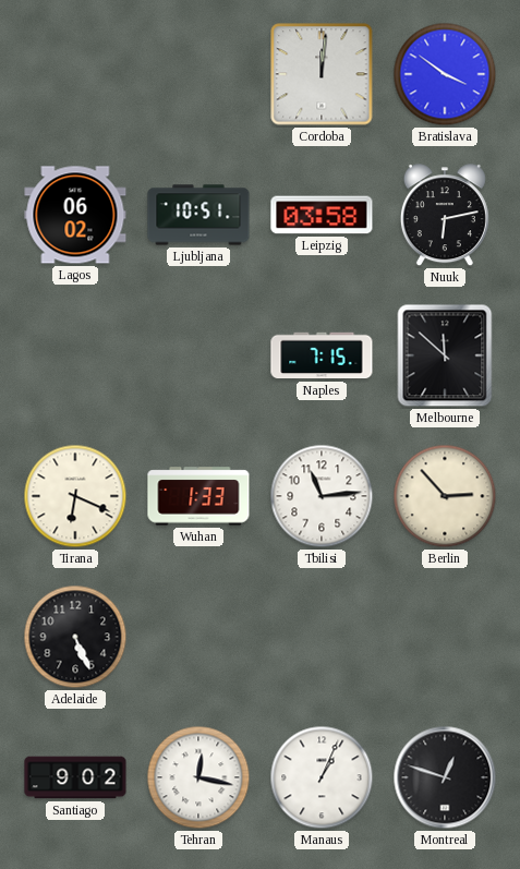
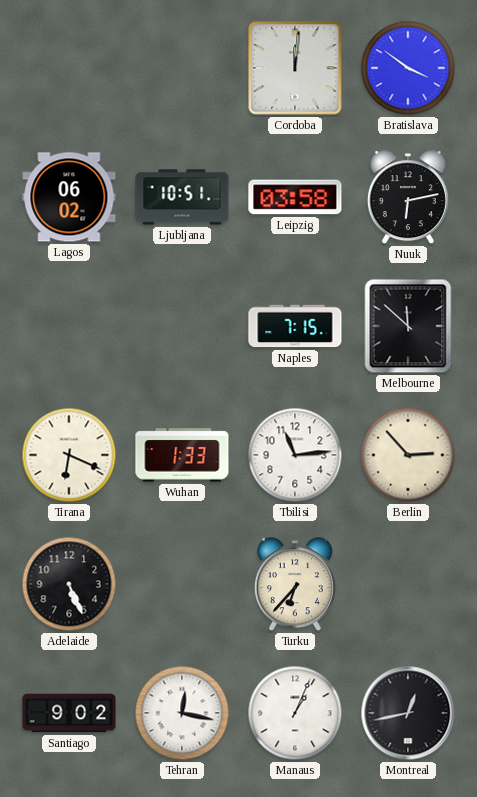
Turku: none -> 6:37 (295, 585)
Montreal: 12:48 -> 12:43 (408, 713)
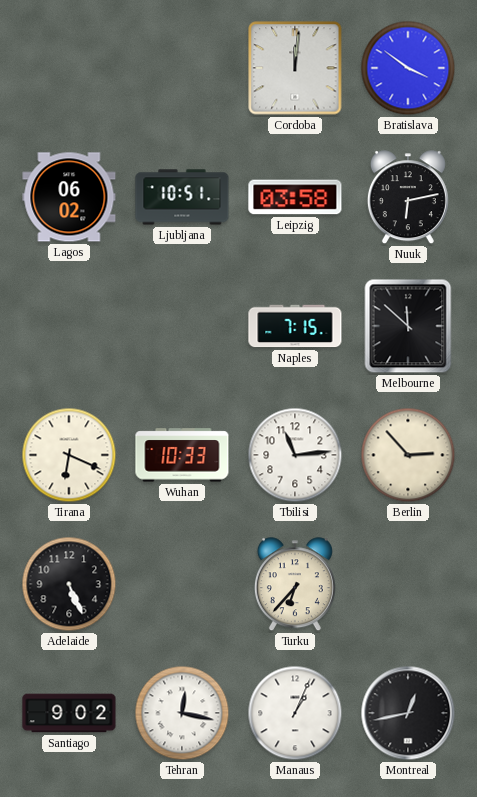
Wuhan: 1:33 -> 10:33 (182, 455)
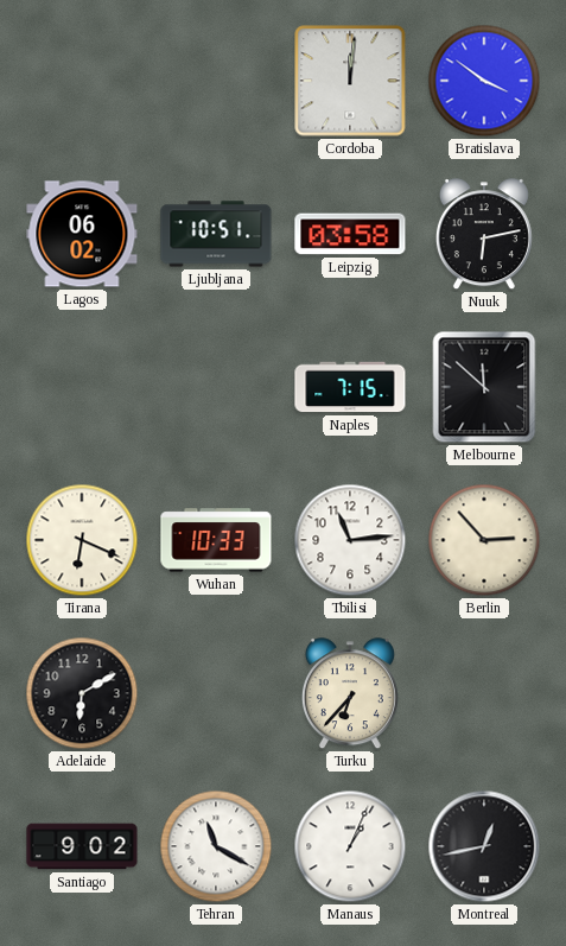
Adelaide: 5:26 -> 6:10 (82, 693)
Tehran: 12:17 -> 11:20 (216, 846)
